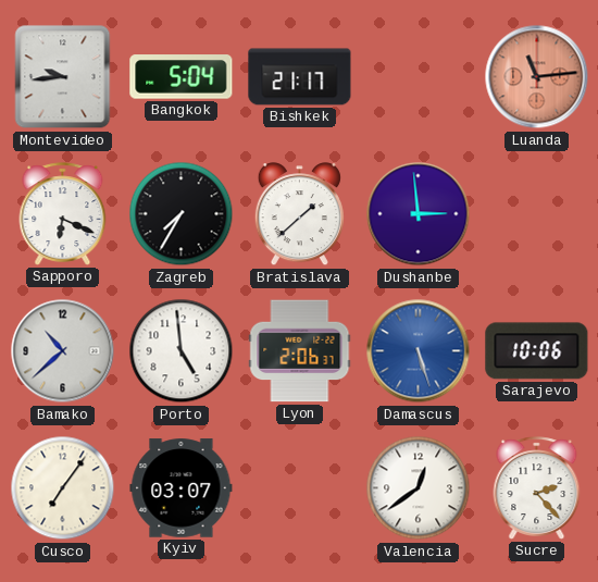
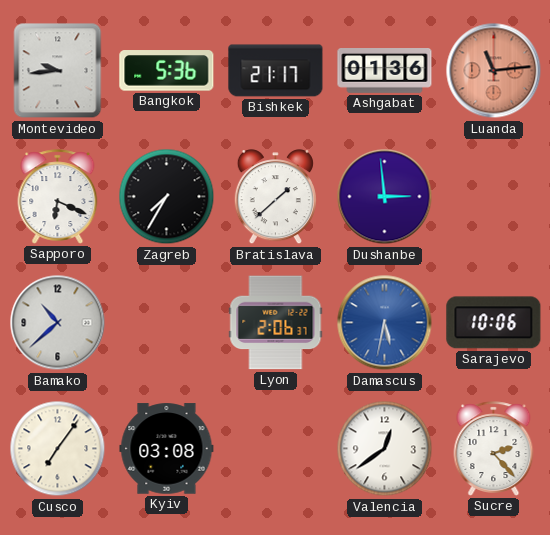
Bangkok: 5:04 -> 5:36 (167, 71)
Ashgabat: none -> 01:36 (385, 71)
Porto: 4:59 -> none (182, 351)
Damascus: 5:27 -> 5:32 (385, 323)
Kyiv: 03:07 -> 03:08 (167, 449)
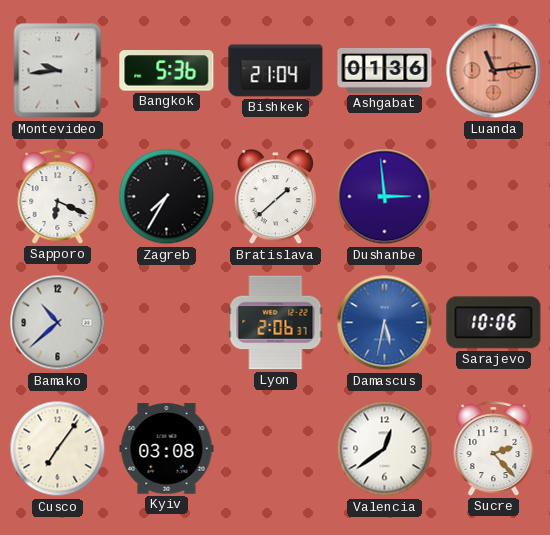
Bishkek: 21:17 -> 21:04 (276, 71)
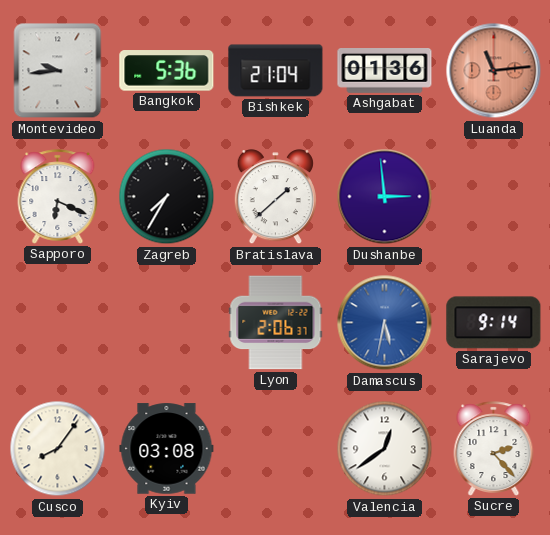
Bamako: 10:38 -> none (58, 323)
Sarajevo: 10:06 -> 9:14 (494, 323)
Cusco: 7:06 -> 8:06 (58, 449)
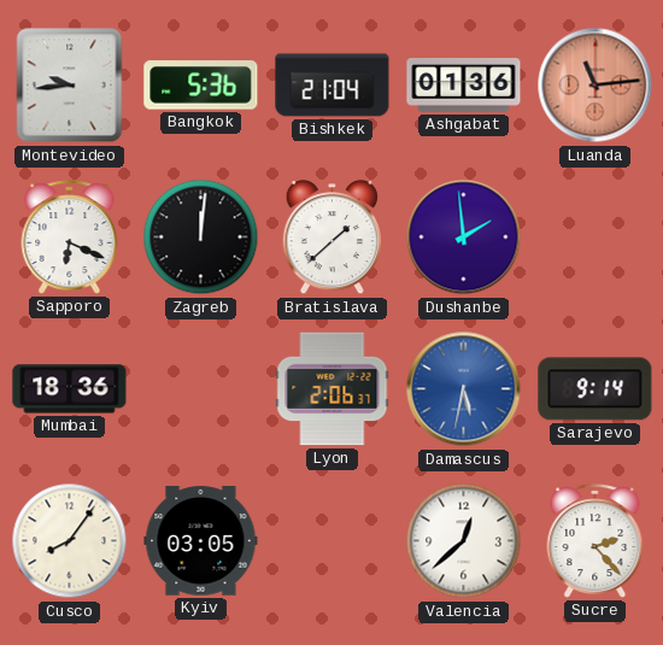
Zagreb: 7:35 -> 12:01 (201, 238)
Dushanbe: 2:59 -> 1:59 (464, 238)
Mumbai: none -> 18:36 (70, 389)
Kyiv: 03:08 -> 03:05 (201, 541)
Valencia: 12:39 -> 12:38 (464, 541)
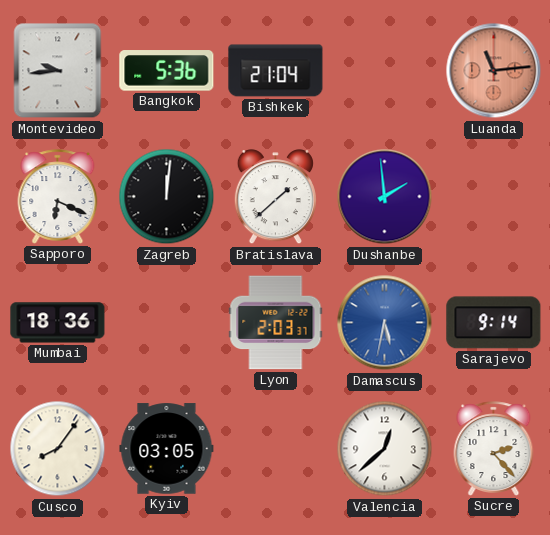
Ashgabat: 01:36 -> none (464, 86)
Lyon: 2:06 -> 2:03 (276, 323)
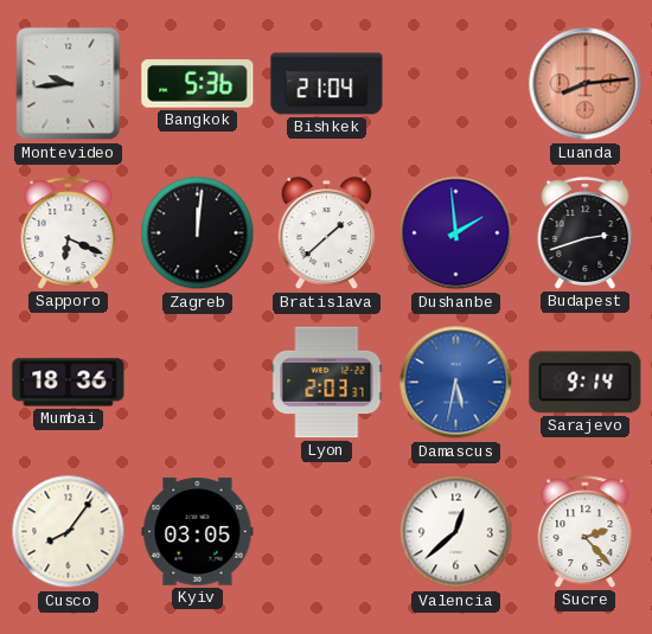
Luanda: 11:14 -> 8:14 (586, 84)
Budapest: none -> 2:42 (586, 233)
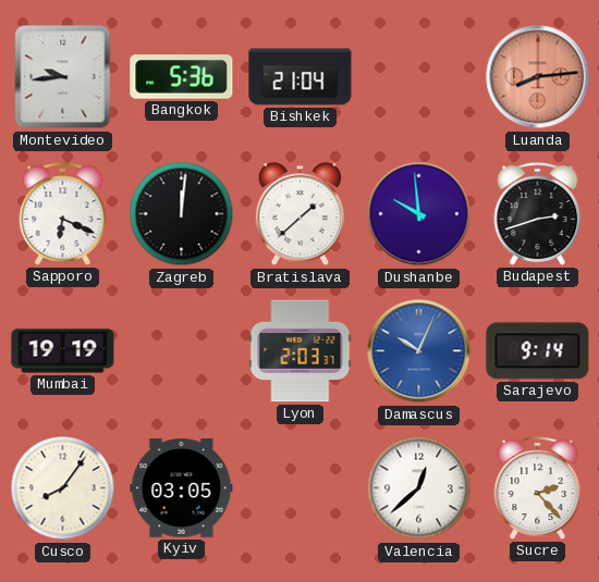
Dushanbe: 1:59 -> 9:59 (419, 214)
Mumbai: 18:36 -> 19:19 (63, 351)
Damascus: 5:32 -> 10:04 (419, 351)
